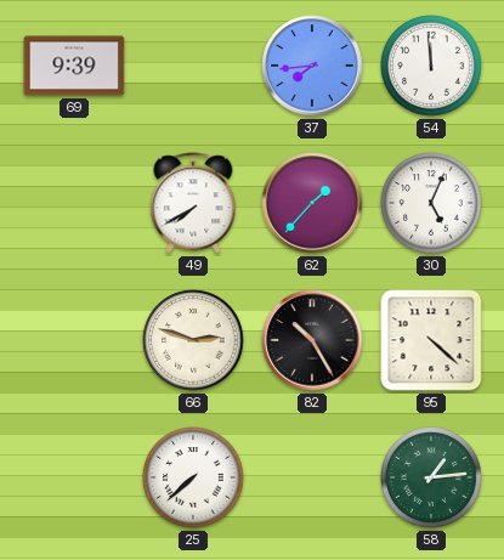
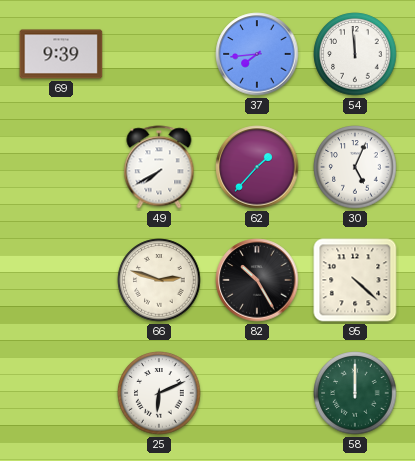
25: 7:38 -> 6:11 (159, 393)
58: 1:14 -> 12:00 (355, 393)
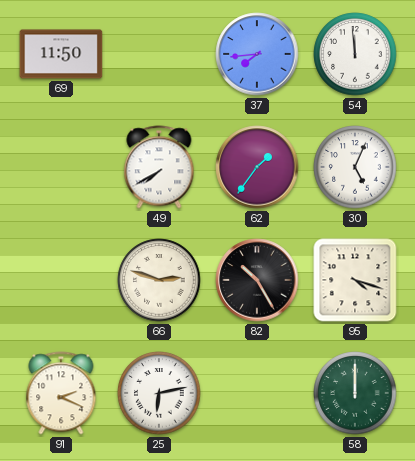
69: 9:39 -> 11:50 (61, 54)
62: 1:37 -> 1:36 (257, 167)
95: 4:22 -> 4:18 (355, 280)
91: none -> 2:19 (61, 393)
25: 6:11 -> 6:13 (159, 393)
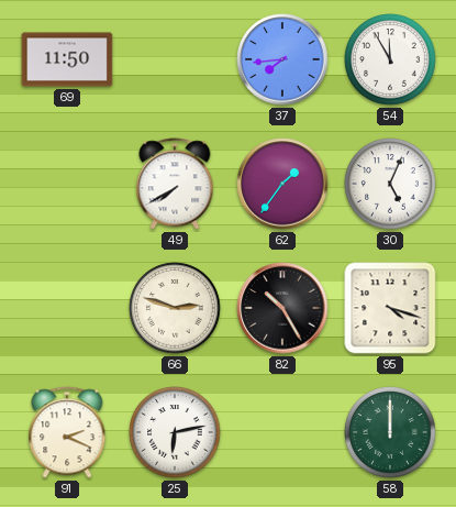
54: 11:59 -> 11:55 (390, 59)
